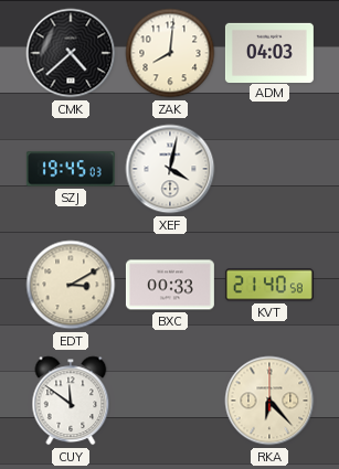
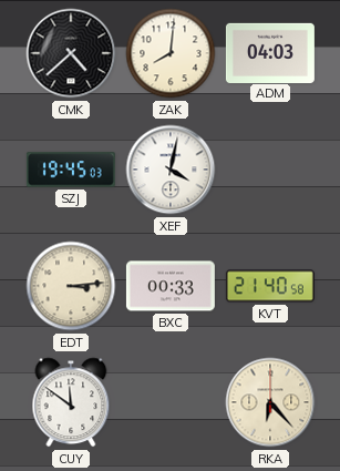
EDT: 3:10 -> 3:14 (71, 286)
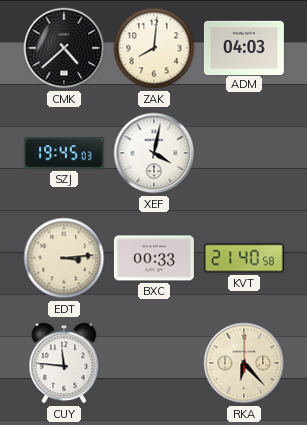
CUY: 11:51 -> 11:46 (64, 363)
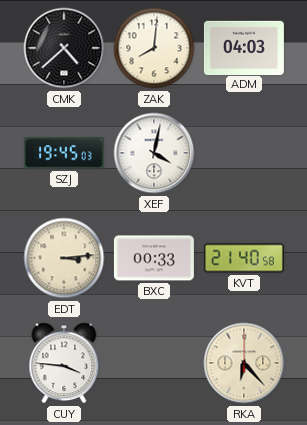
CUY: 11:46 -> 3:46 (64, 363)
